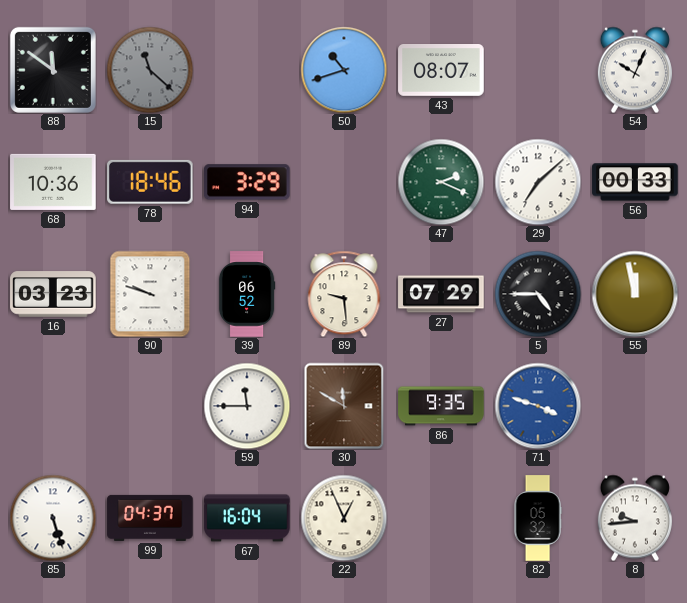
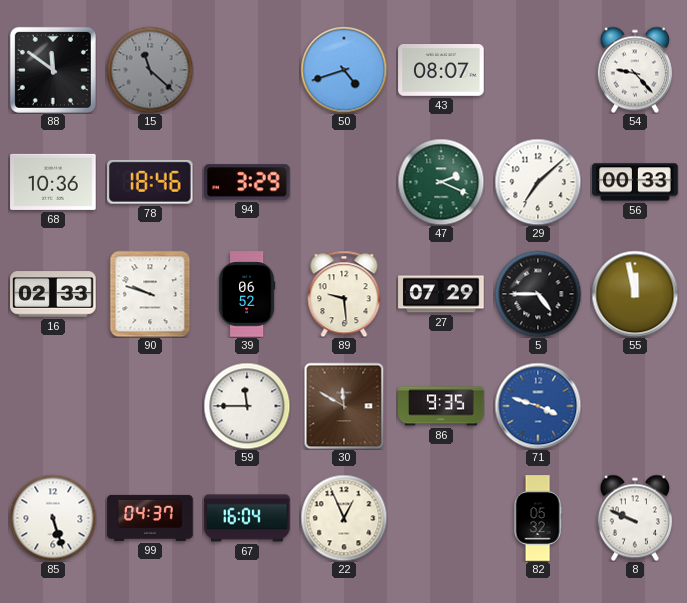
50: 10:42 -> 4:42 (344, 70)
54: 10:04 -> 9:23 (635, 70)
16: 03:23 -> 02:33 (53, 294)
8: 9:44 -> 9:49 (635, 518)
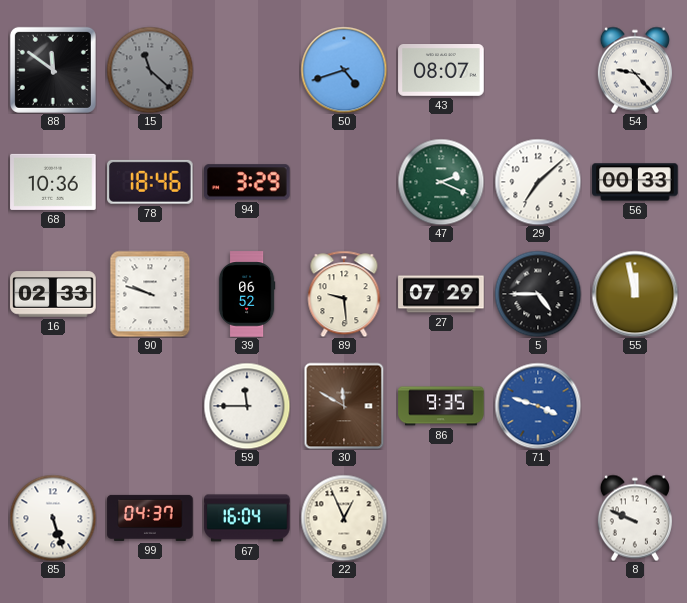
82: 05:32 -> none (538, 518)
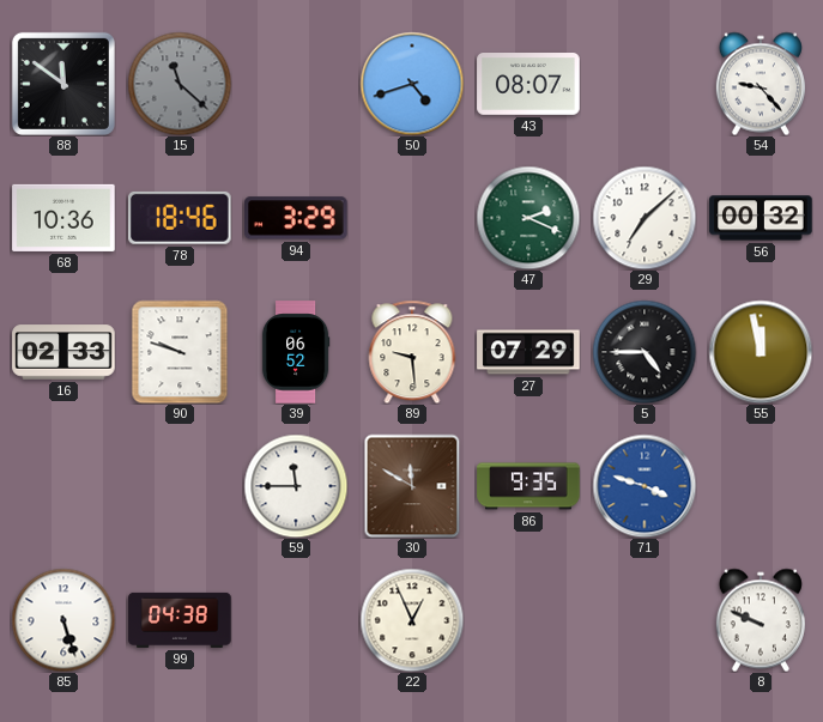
56: 00:33 -> 00:32 (761, 218)
99: 04:37 -> 04:38 (180, 620)
67: 16:04 -> none (247, 518)
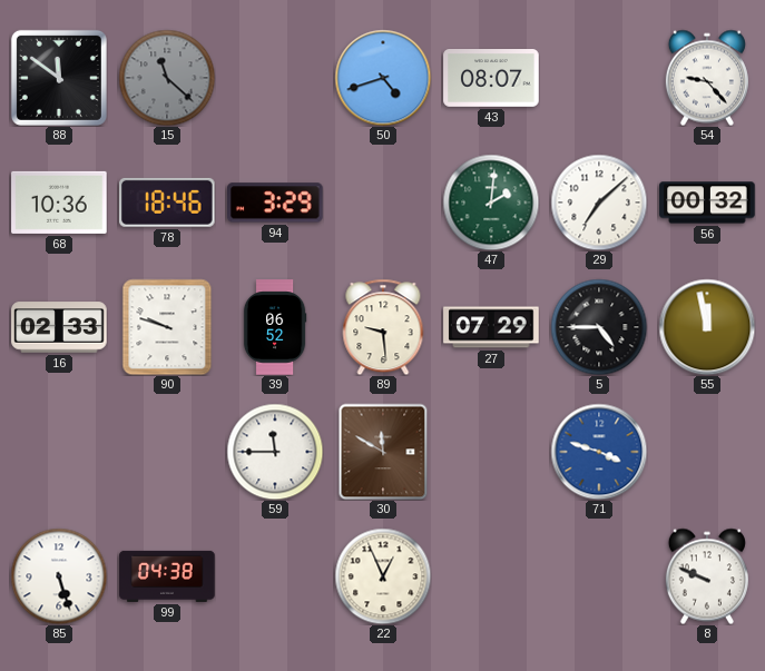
47: 2:19 -> 2:01 (491, 203)
86: 9:35 -> none (528, 486)
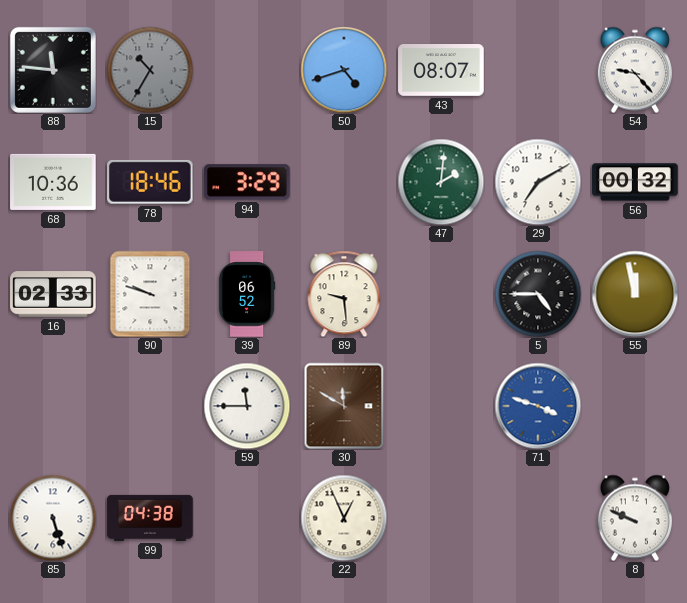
88: 11:51 -> 11:46 (53, 70)
15: 11:22 -> 10:35 (150, 70)
29: 7:08 -> 7:10 (538, 182)
27: 07:29 -> none (491, 327)
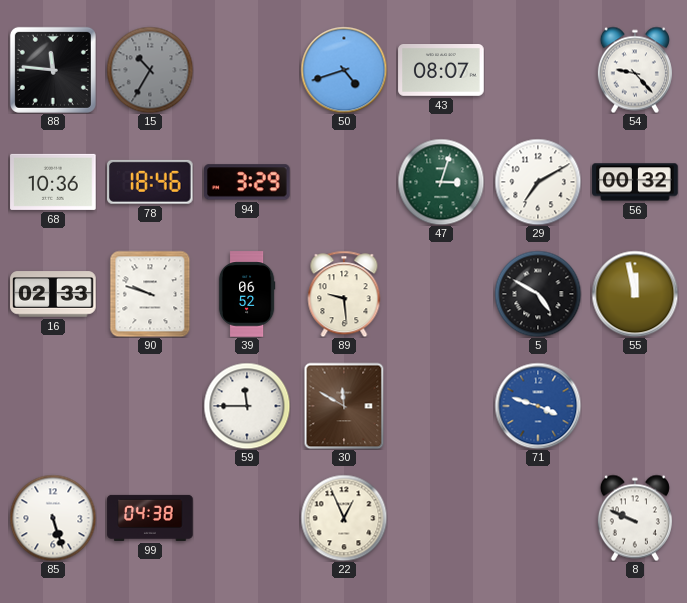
47: 2:01 -> 3:03 (441, 182)
5: 4:45 -> 4:50 (538, 294)
